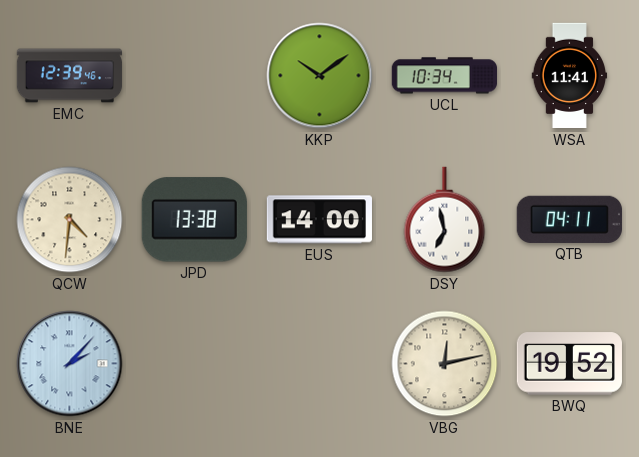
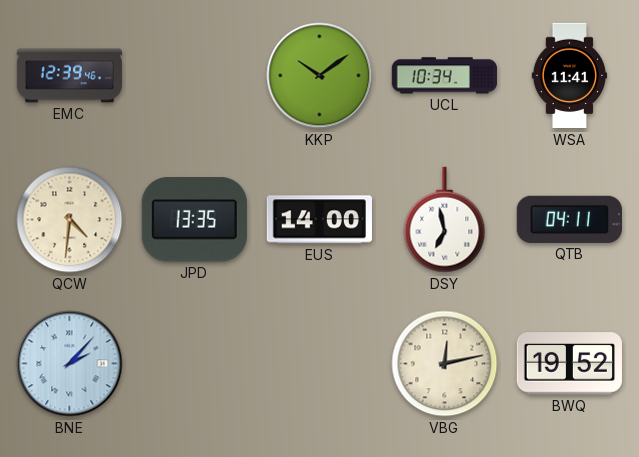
JPD: 13:38 -> 13:35 (194, 220)
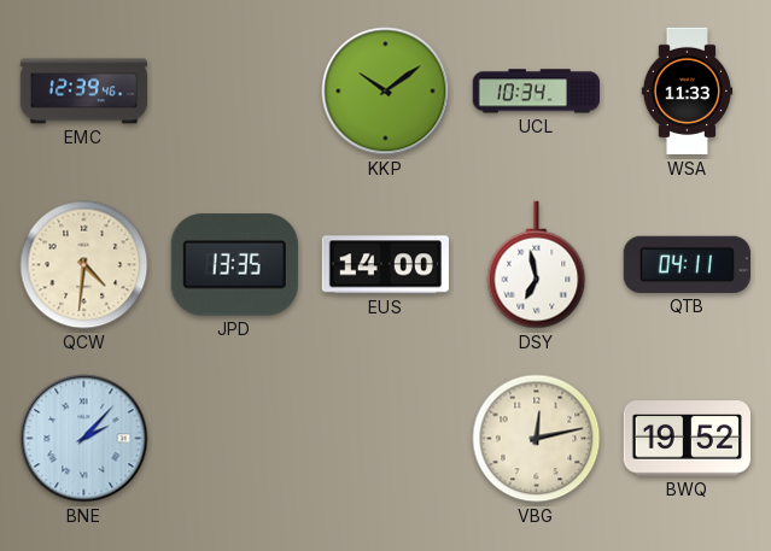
WSA: 11:41 -> 11:33 (688, 92)
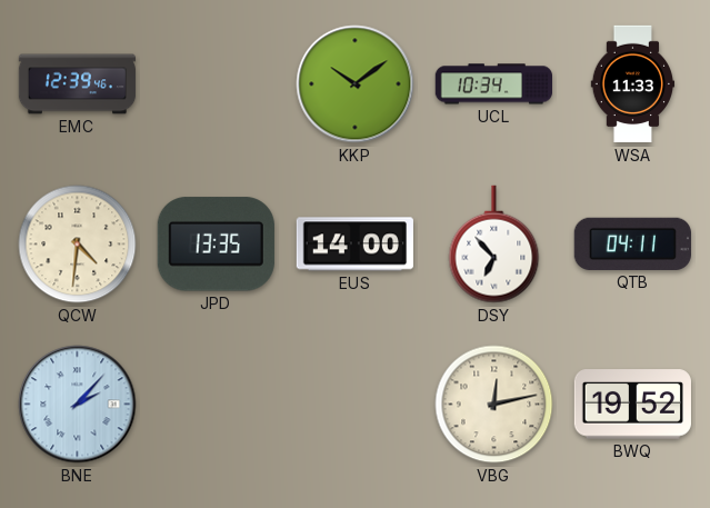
DSY: 6:58 -> 6:53 (494, 245)
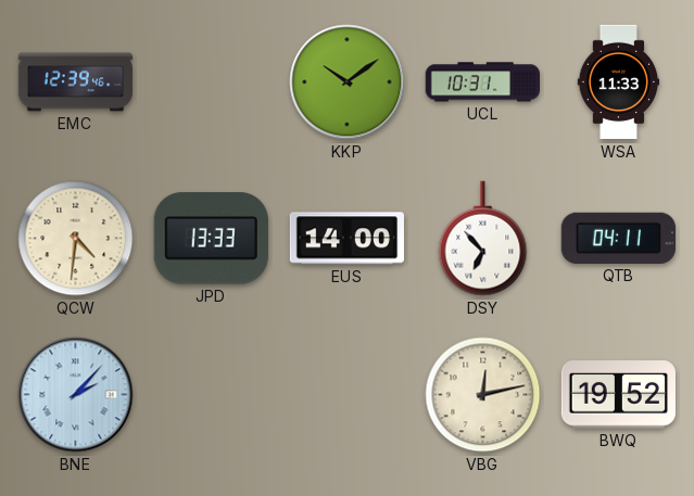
UCL: 10:34 -> 10:31 (482, 82)
JPD: 13:35 -> 13:33 (211, 239)
